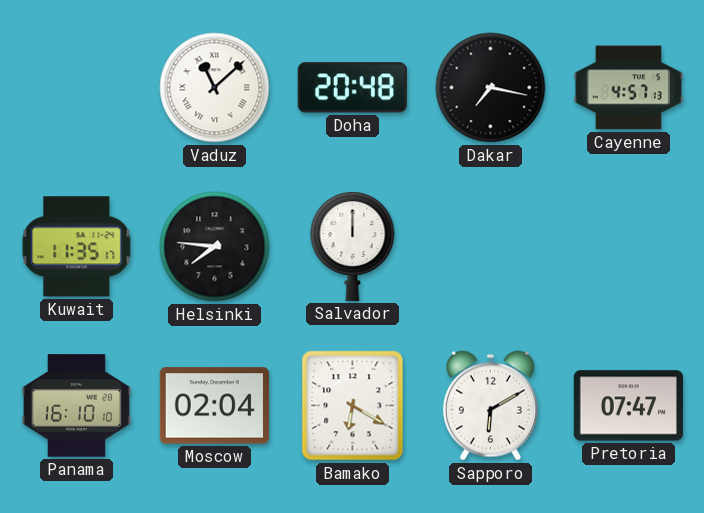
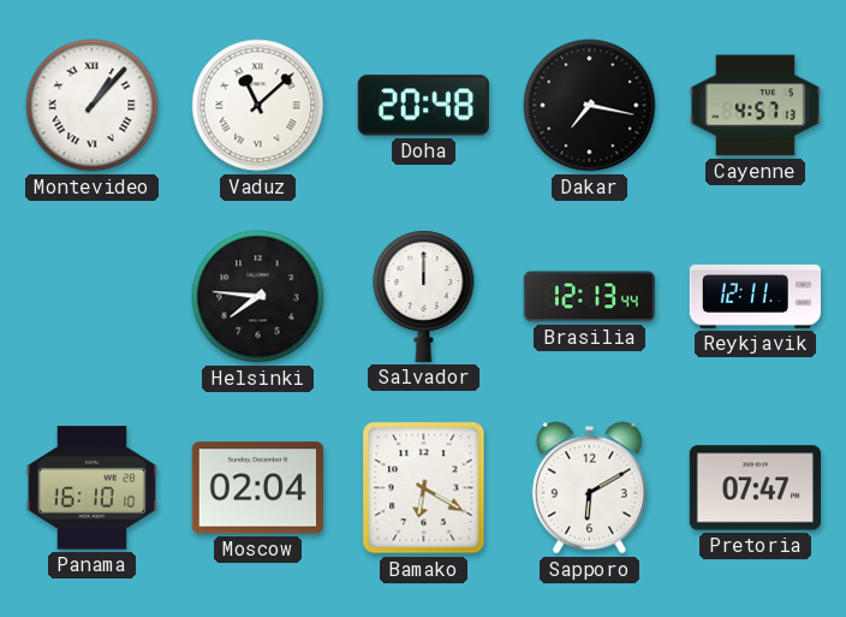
Montevideo: none -> 1:07 (93, 106)
Kuwait: 11:35 -> none (77, 247)
Brasilia: none -> 12:13 (589, 297)
Reykjavik: none -> 12:11 (755, 296)
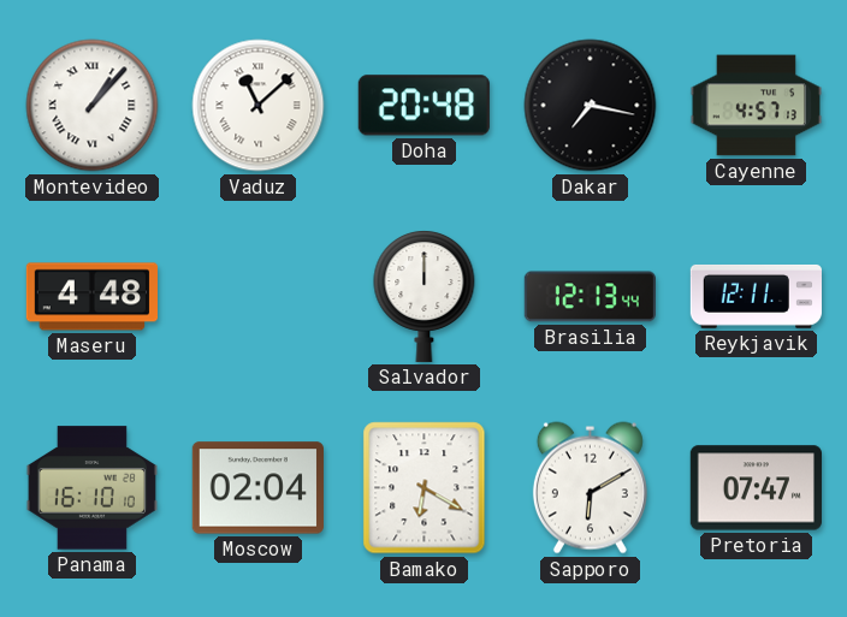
Maseru: none -> 4:48 (91, 297)
Helsinki: 7:46 -> none (258, 297)
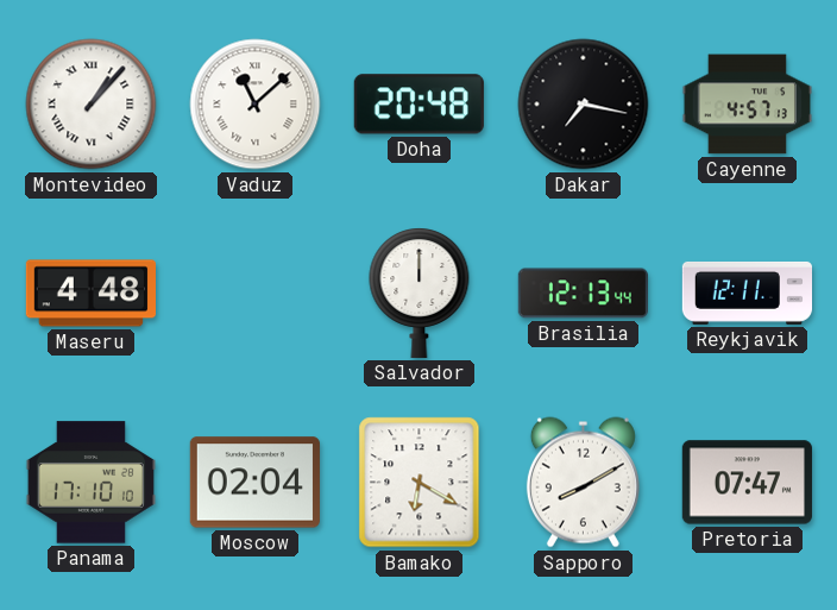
Panama: 16:10 -> 17:10 (90, 483)
Sapporo: 6:10 -> 8:10 (583, 483)
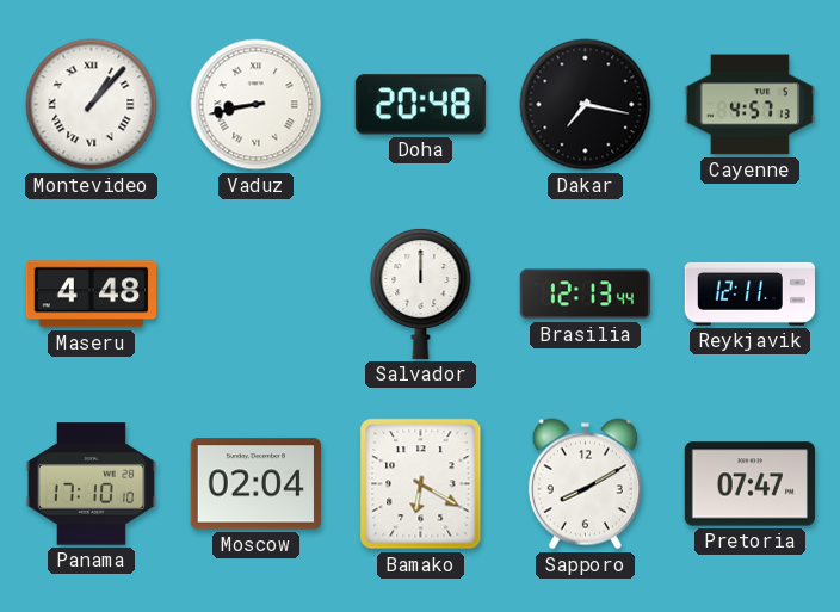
Vaduz: 11:08 -> 8:43 (257, 105)
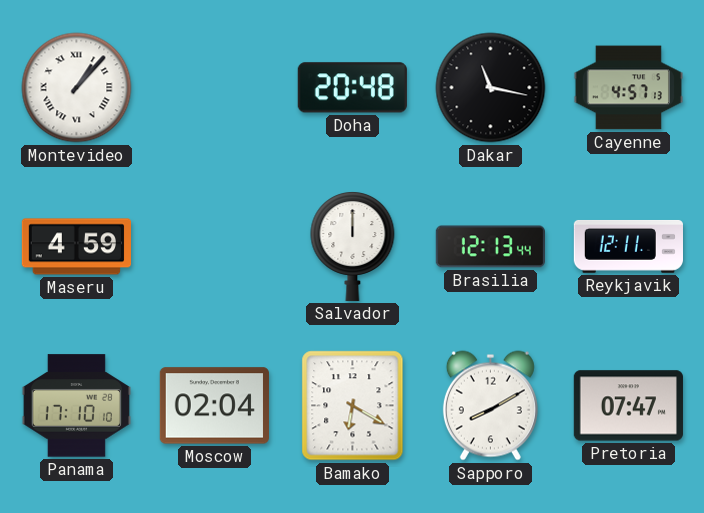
Vaduz: 8:43 -> none (257, 105)
Dakar: 7:17 -> 11:17 (491, 88)
Maseru: 4:48 -> 4:59 (76, 247)
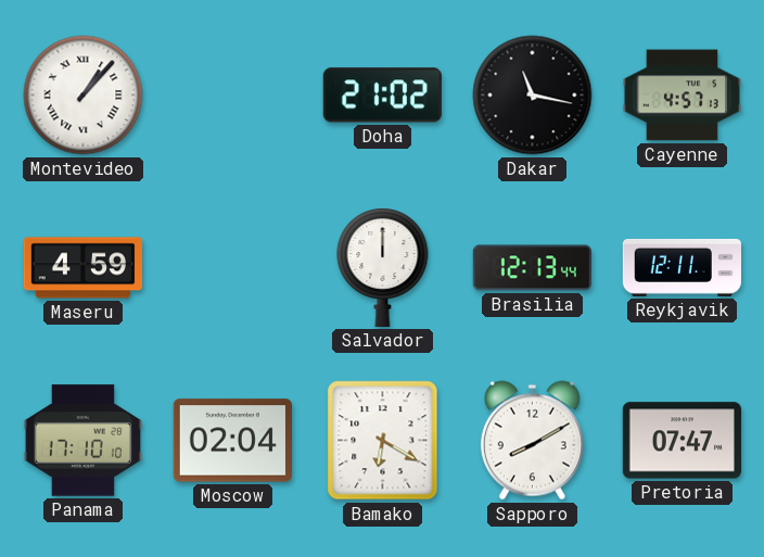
Doha: 20:48 -> 21:02 (382, 96)
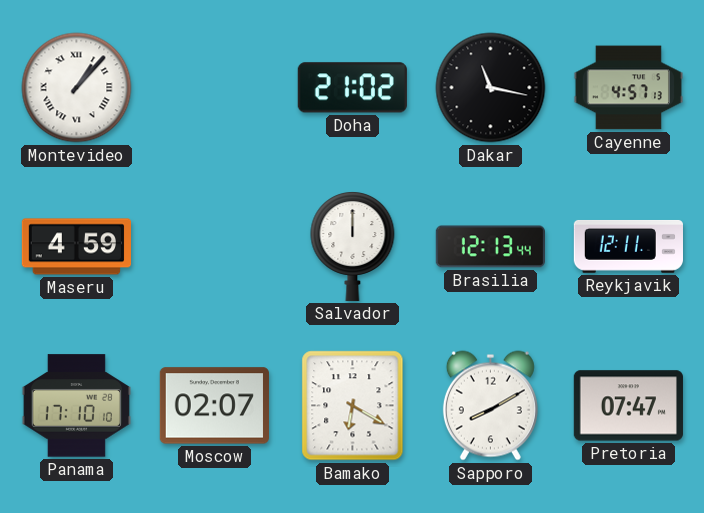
Moscow: 02:04 -> 02:07 (214, 406)
